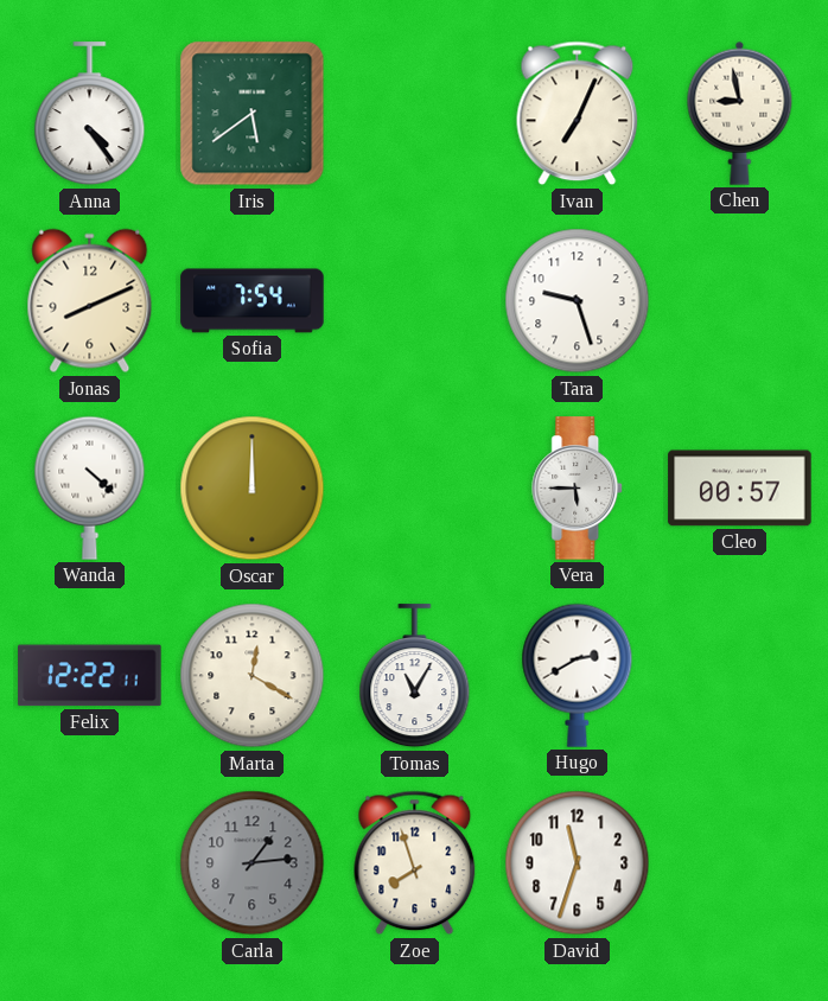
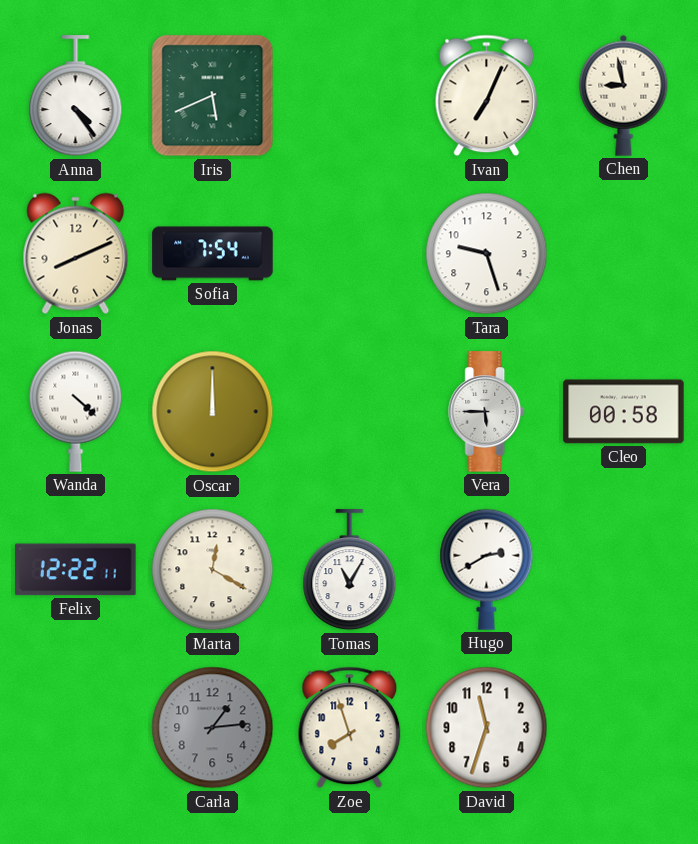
Iris: 5:39 -> 5:41 (213, 96)
Cleo: 00:57 -> 00:58 (624, 412)
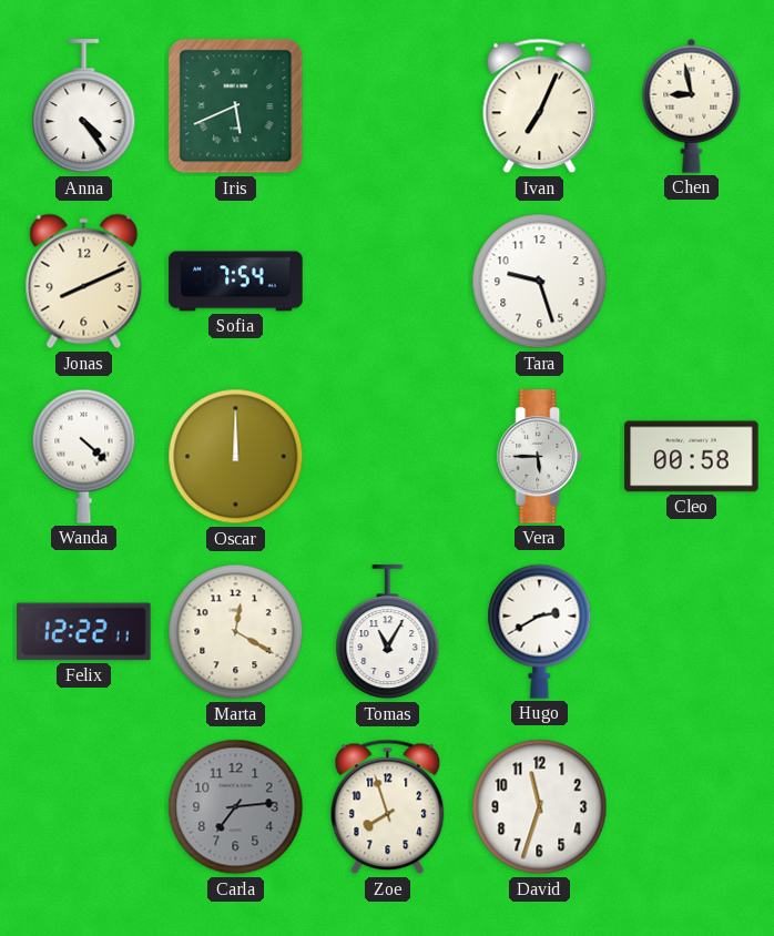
Carla: 1:14 -> 7:14 (236, 807)
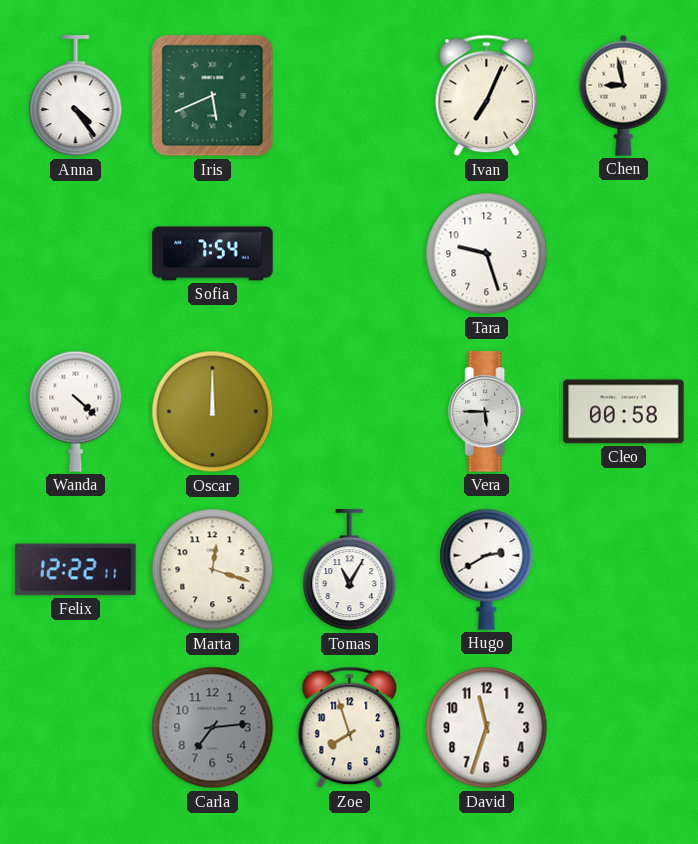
Jonas: 8:11 -> none (84, 282)
Marta: 12:20 -> 12:18 (213, 570)
